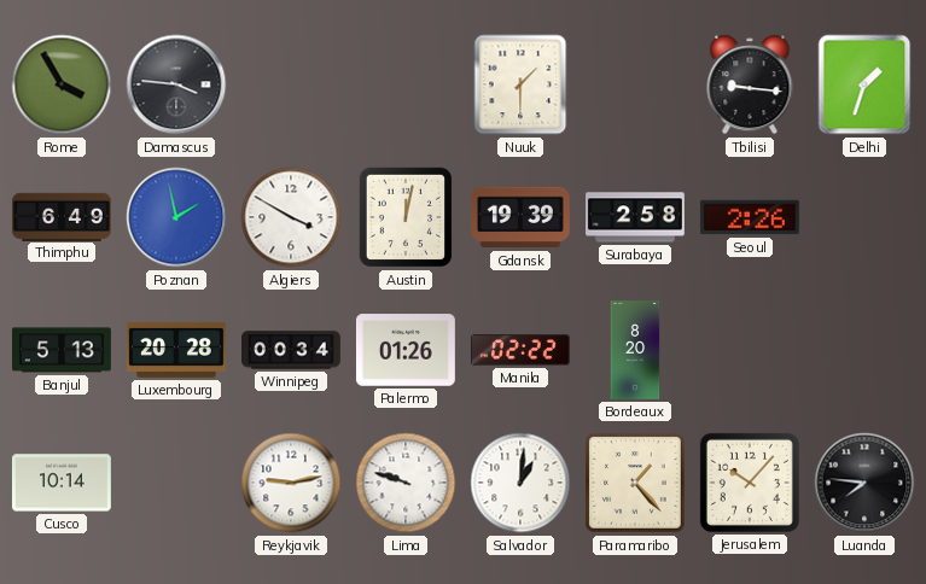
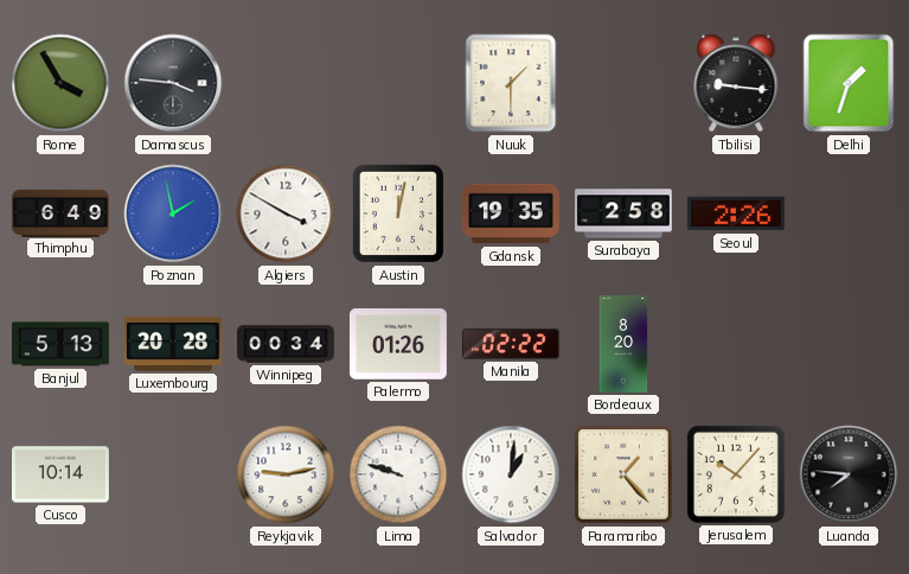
Gdansk: 19:39 -> 19:35 (511, 213)
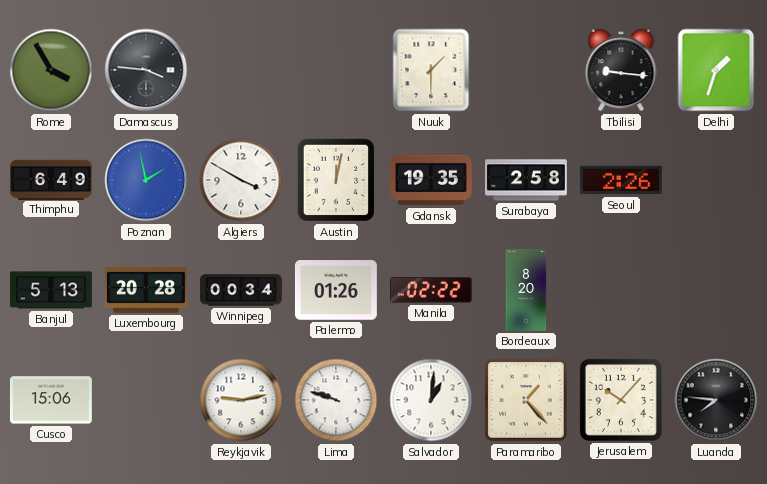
Cusco: 10:14 -> 15:06 (51, 400)
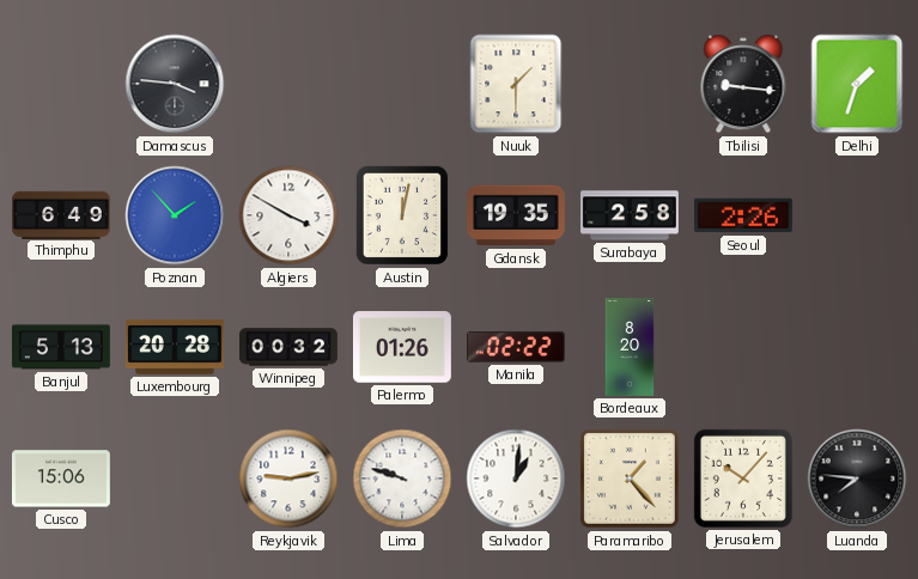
Rome: 3:55 -> none (51, 70)
Poznan: 1:58 -> 1:53 (175, 215)
Winnipeg: 00:34 -> 00:32 (290, 347)
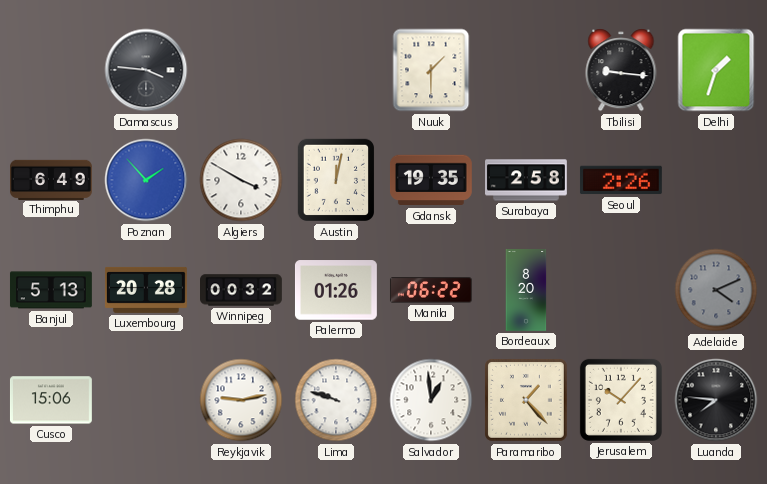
Manila: 02:22 -> 06:22 (431, 290)
Adelaide: none -> 4:11 (716, 290)
Salvador: 1:01 -> 12:59 (431, 400)
